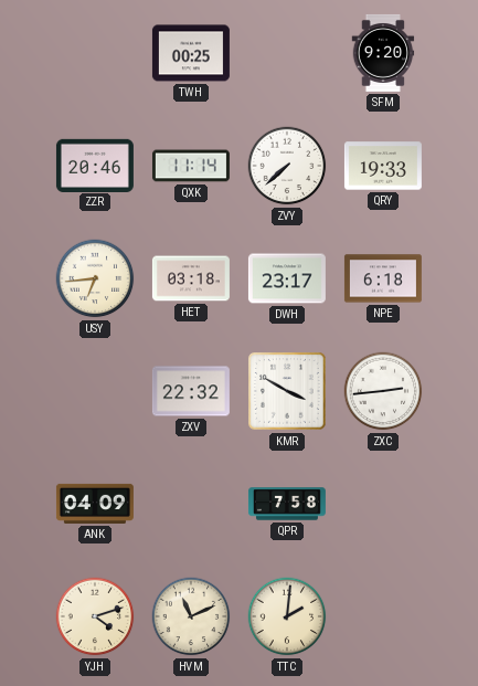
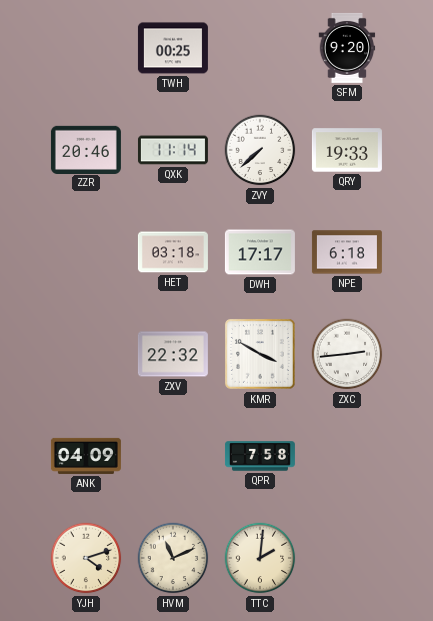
USY: 6:44 -> none (95, 278)
DWH: 23:17 -> 17:17 (260, 252)
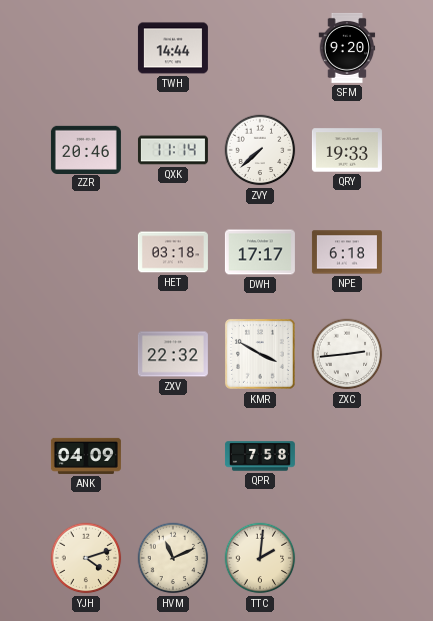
TWH: 00:25 -> 14:44 (173, 48)
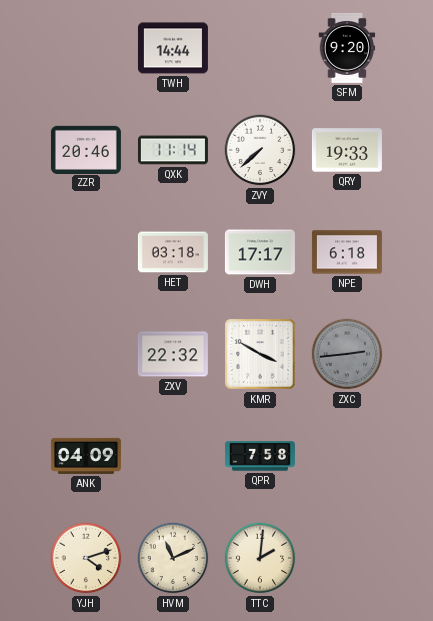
ZXC dial: white -> grey (347, 354)
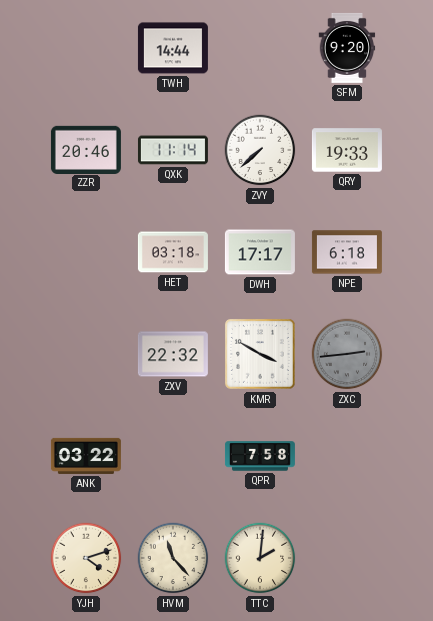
ANK: 04:09 -> 03:22 (86, 456)
HVM: 11:11 -> 11:23 (173, 558)
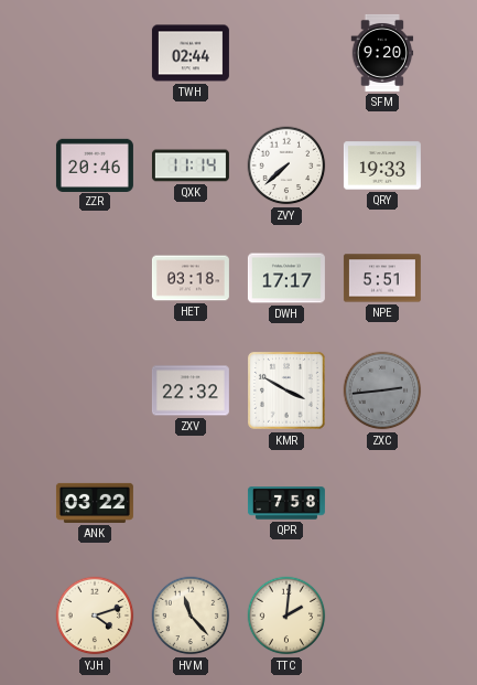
TWH: 14:44 -> 02:44 (191, 53)
NPE: 6:18 -> 5:51 (382, 278)
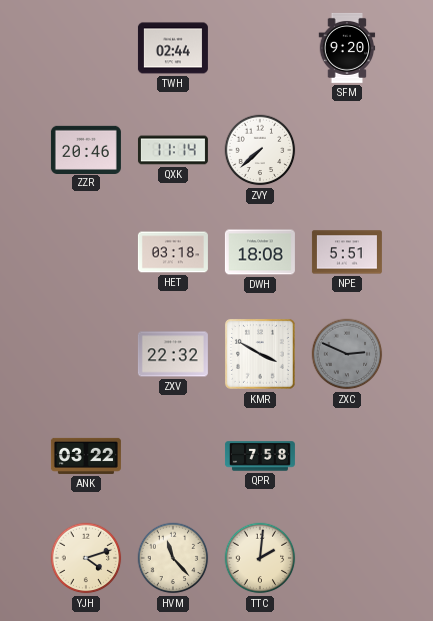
QRY: 19:33 -> none (382, 165)
DWH: 17:17 -> 18:08 (260, 252)
ZXC: 2:44 -> 2:49 (347, 354)
